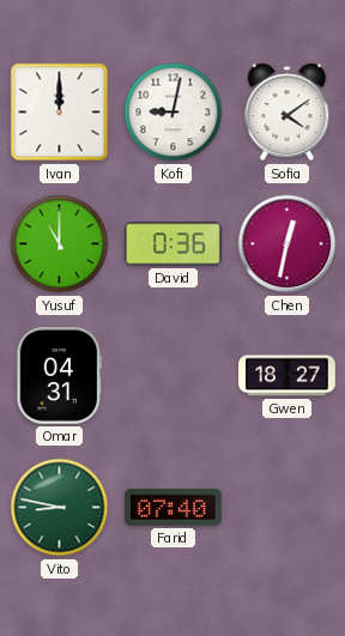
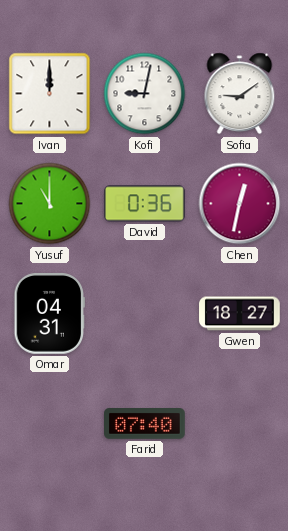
Sofia: 4:09 -> 9:09 (240, 94)
Vito: 8:47 -> none (60, 508)
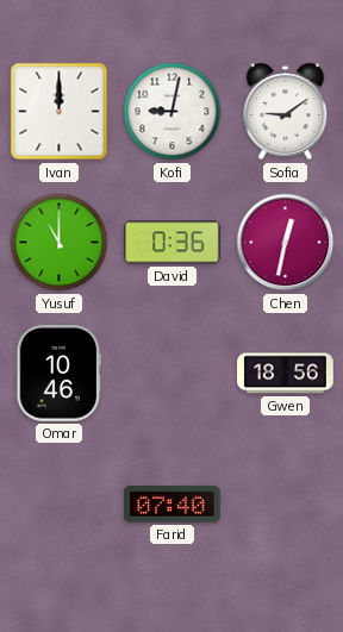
Omar: 04:31 -> 10:46 (58, 374)
Gwen: 18:27 -> 18:56 (286, 374)
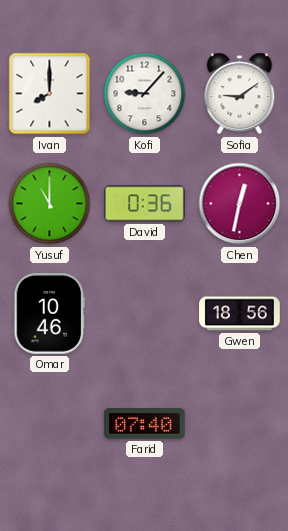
Ivan: 12:00 -> 8:00 (50, 94)
Kofi: 9:02 -> 9:07 (145, 94)
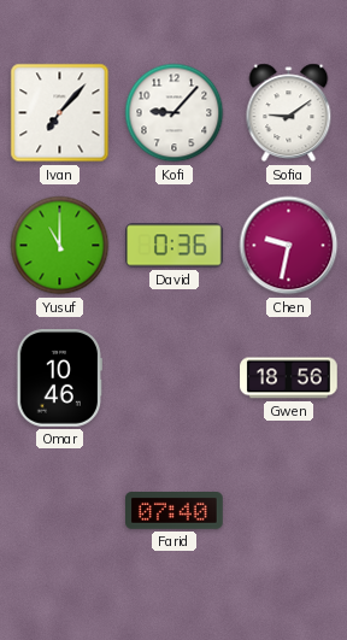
Ivan: 8:00 -> 7:07 (60, 113)
Chen: 12:32 -> 9:32 (289, 246)
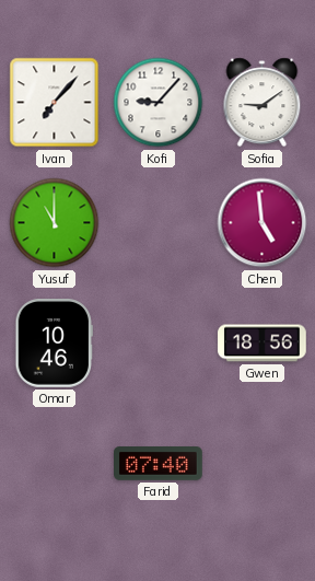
David: 0:36 -> none (175, 246)
Chen: 9:32 -> 4:59 (262, 223)
